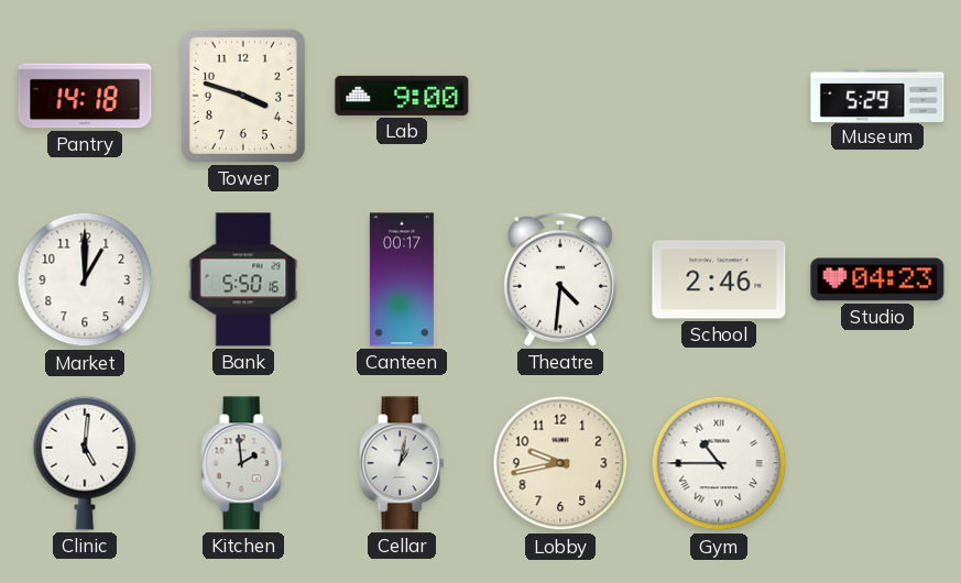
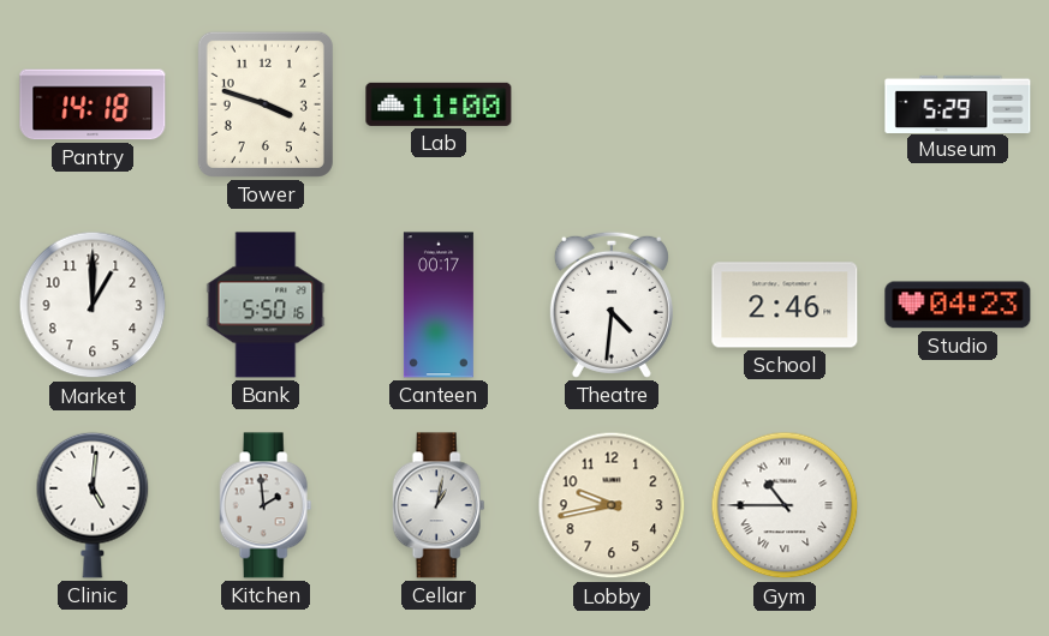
Lab: 9:00 -> 11:00 (439, 104)
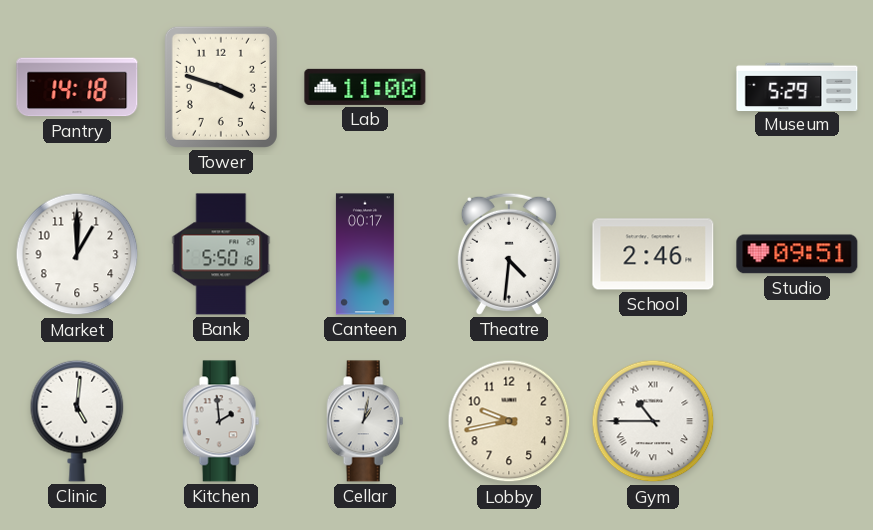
Studio: 04:23 -> 09:51 (797, 254)
